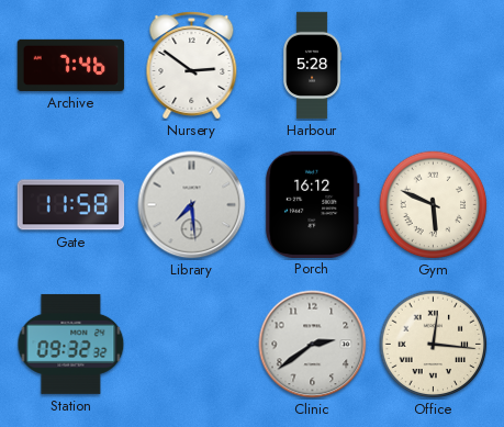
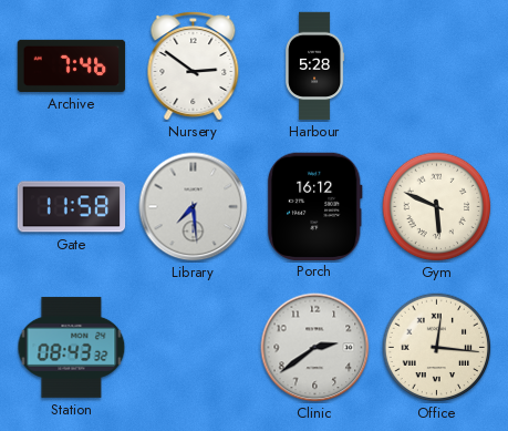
Station: 09:32 -> 08:43 (72, 347)
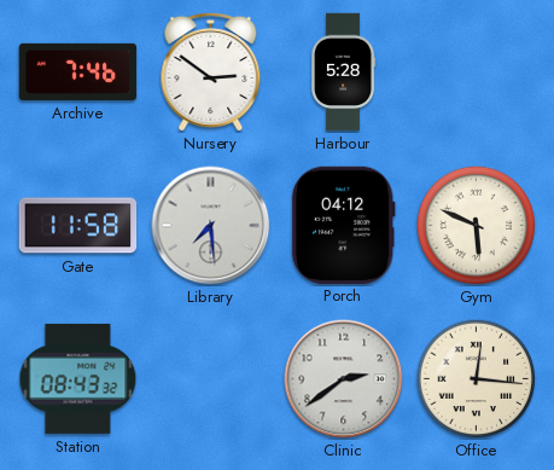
Porch: 16:12 -> 04:12 (343, 225)
